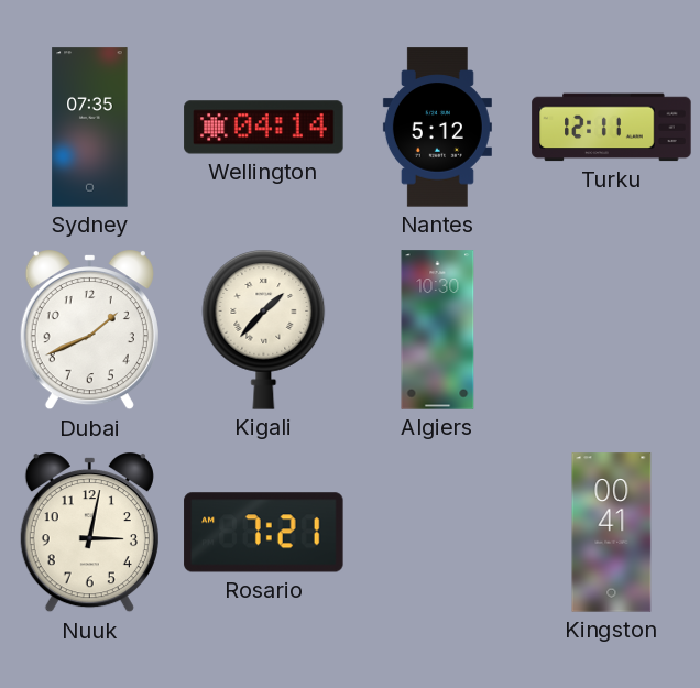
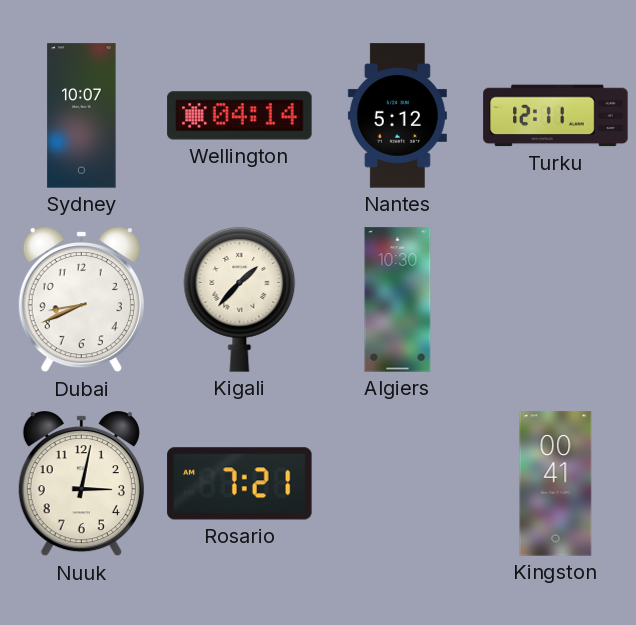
Sydney: 07:35 -> 10:07 (82, 116)
Dubai: 1:41 -> 8:41 (81, 301)
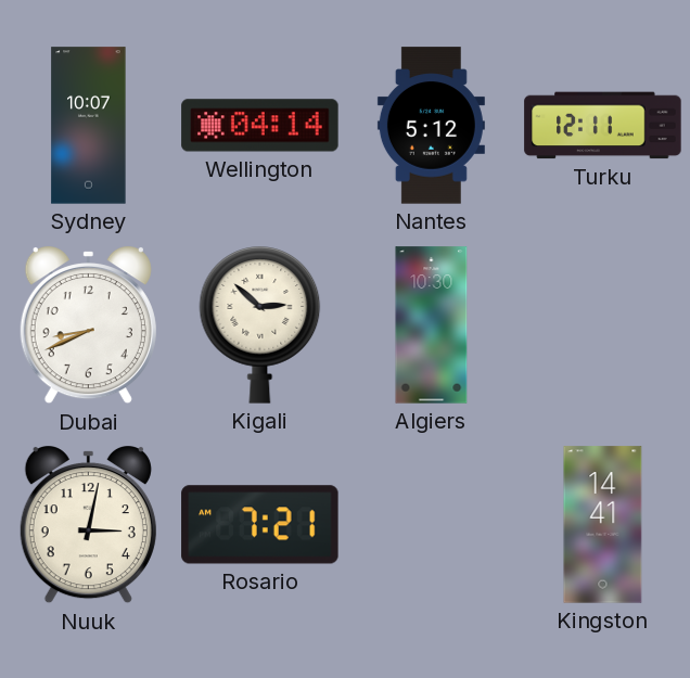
Kigali: 1:37 -> 2:52 (260, 325)
Kingston: 00:41 -> 14:41 (603, 525)
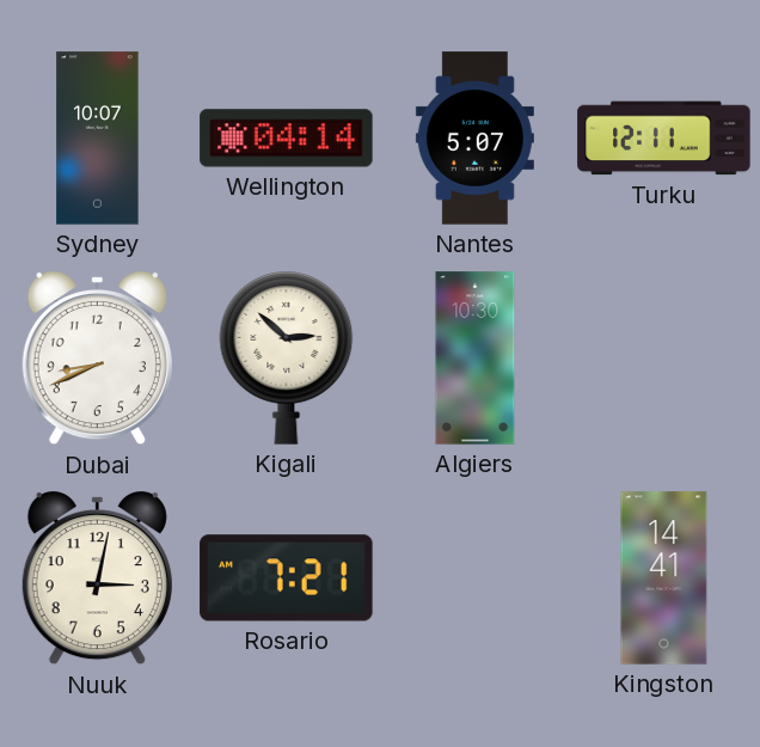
Nantes: 5:12 -> 5:07 (474, 139)
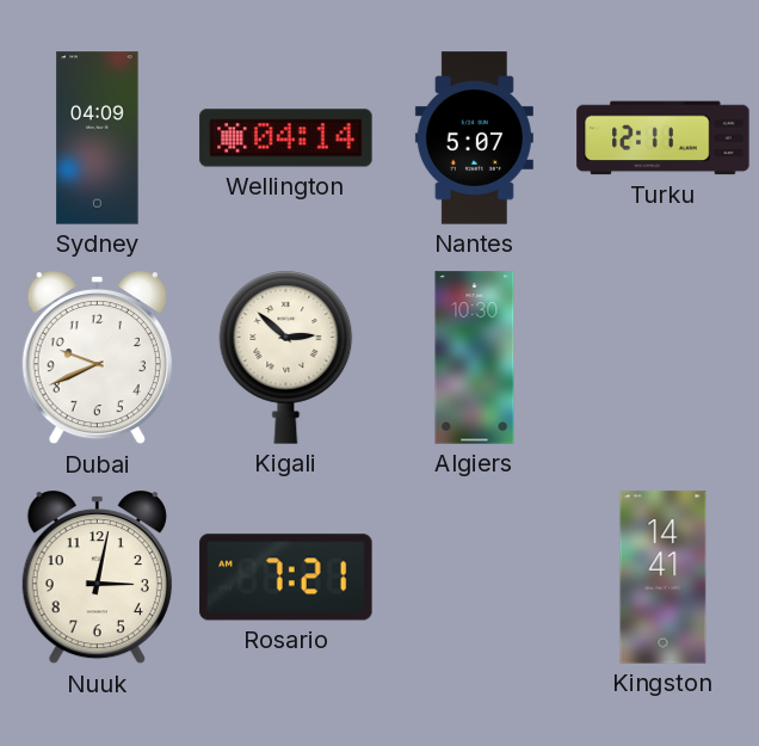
Sydney: 10:07 -> 04:09 (98, 138)
Dubai: 8:41 -> 9:41 (97, 359)
